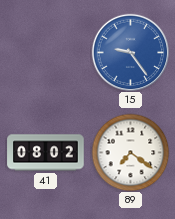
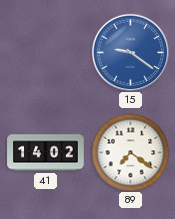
15: 9:24 -> 9:21 (130, 52)
41: 08:02 -> 14:02 (46, 153)
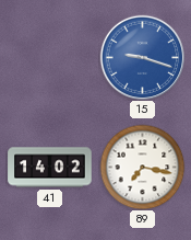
15: 9:21 -> 9:18 (142, 57)
89: 7:21 -> 7:17 (142, 167)
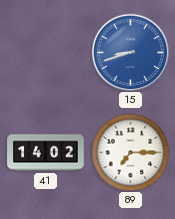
15: 9:18 -> 8:42 (130, 52)
89: 7:17 -> 7:15 (130, 152)
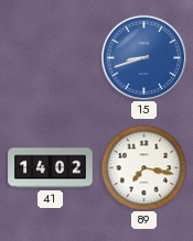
89: 7:15 -> 7:17 (143, 167)
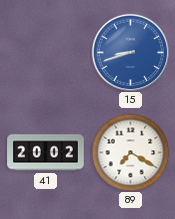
41: 14:02 -> 20:02 (46, 153)
89: 7:17 -> 7:20 (130, 152)
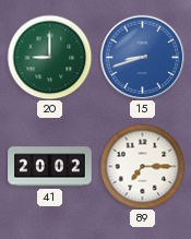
20: none -> 9:00 (49, 57)
89: 7:20 -> 7:15 (142, 166)
